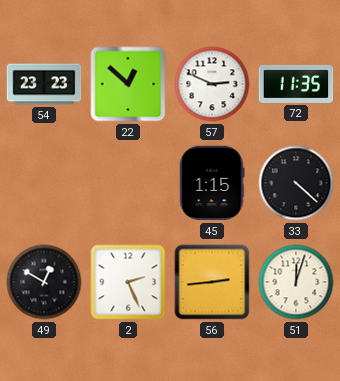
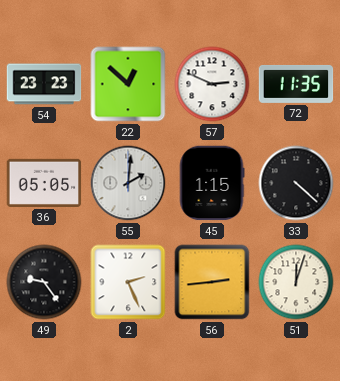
36: none -> 05:05 (44, 183)
55: none -> 2:01 (128, 183)
49: 12:50 -> 9:24 (44, 282)
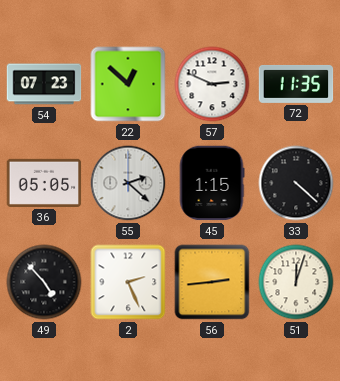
54: 23:23 -> 07:23 (44, 84)
55: 2:01 -> 2:22 (128, 183)
49: 9:24 -> 4:53 (44, 282)
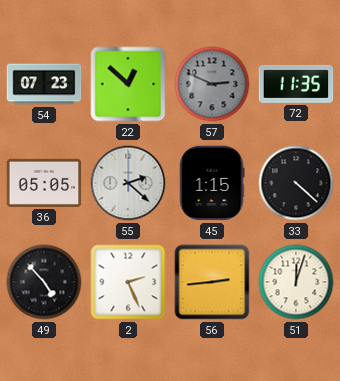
57 dial: white -> grey (212, 84)
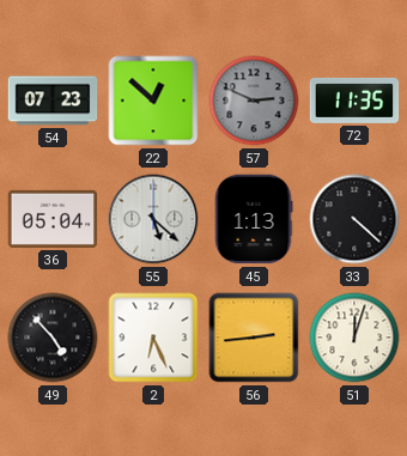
36: 05:05 -> 05:04 (53, 219)
55: 2:22 -> 5:22 (153, 219)
45: 1:15 -> 1:13 (254, 219)
2: 2:26 -> 6:26 (153, 338)
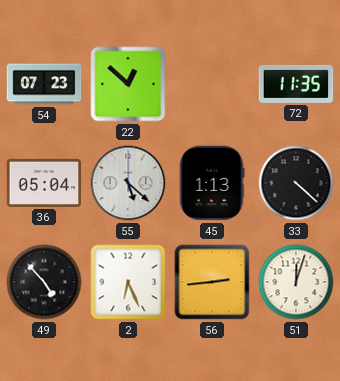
57: 2:49 -> none (254, 101)
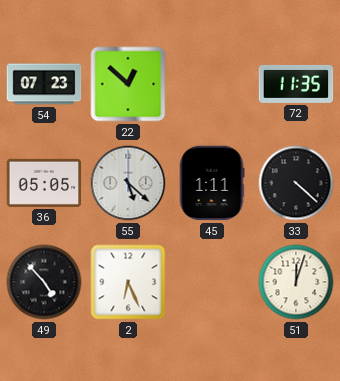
36: 05:04 -> 05:05 (44, 183)
45: 1:13 -> 1:11 (212, 183)
56: 2:44 -> none (212, 282)
